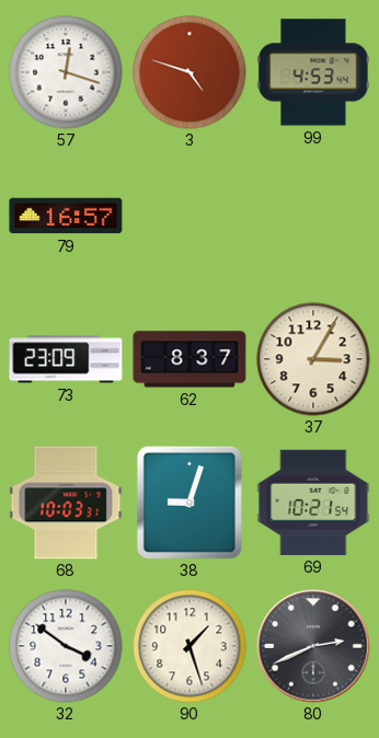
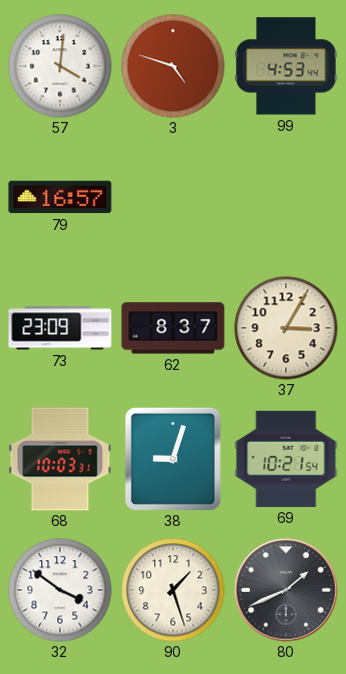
57: 12:18 -> 4:01 (60, 66)
80: 2:41 -> 1:41 (286, 590)
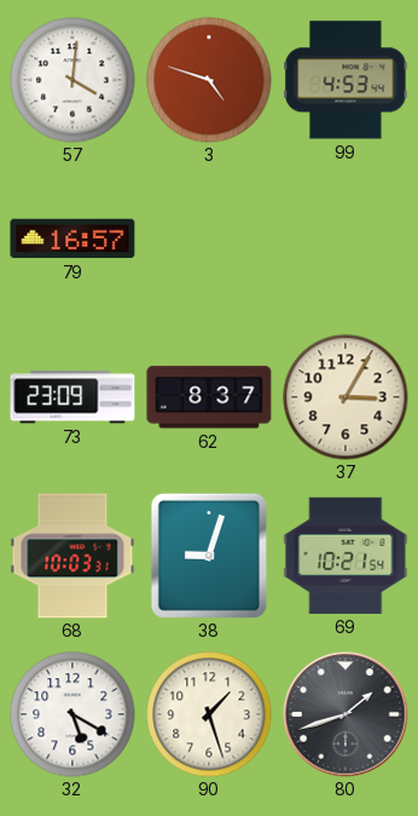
32: 3:51 -> 5:20 (72, 714)
80: 1:41 -> 1:42 (346, 714)
